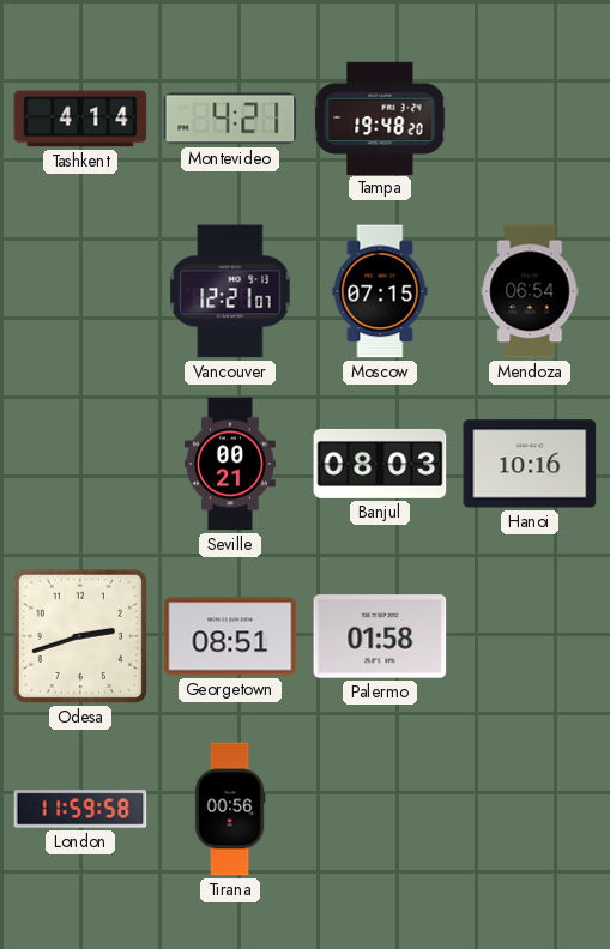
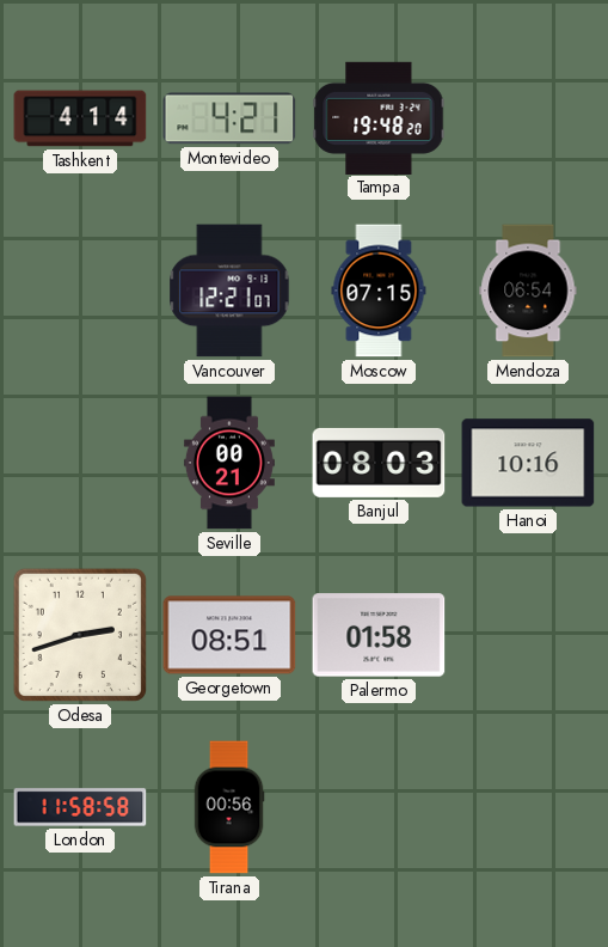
London: 11:59 -> 11:58 (80, 807)
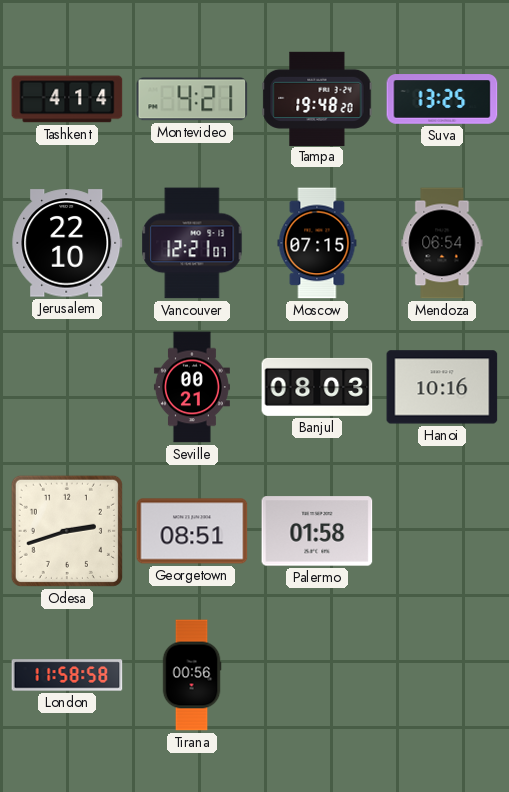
Suva: none -> 13:25 (442, 99)
Jerusalem: none -> 22:10 (67, 243)
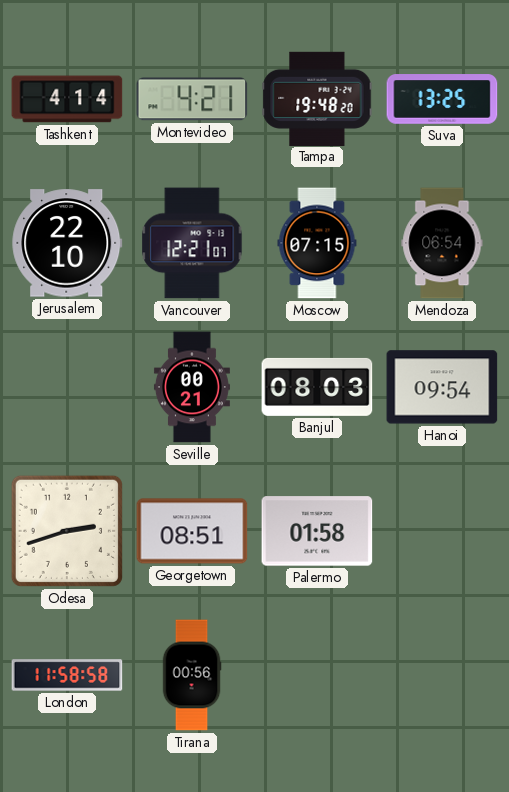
Hanoi: 10:16 -> 09:54 (442, 387)
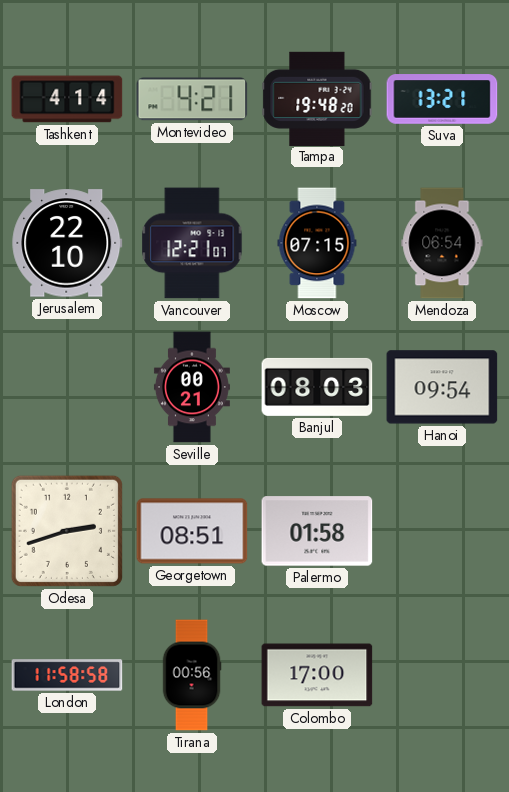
Suva: 13:25 -> 13:21 (442, 99)
Colombo: none -> 17:00 (317, 675)
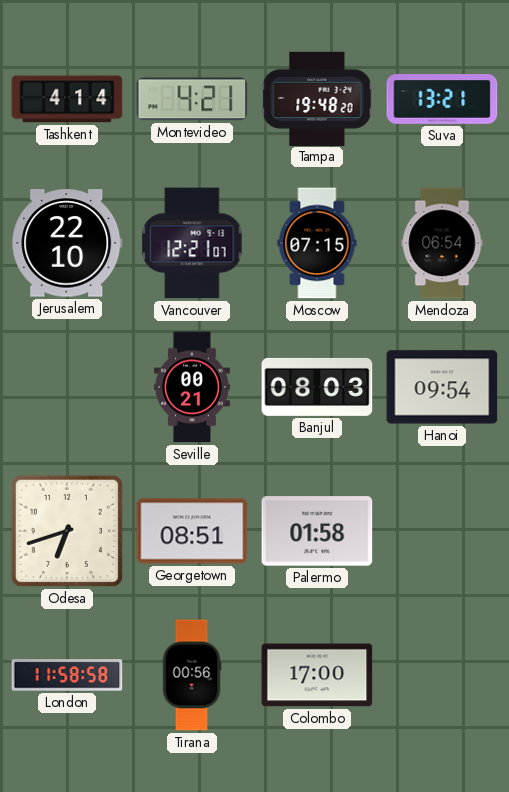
Odesa: 2:42 -> 6:42 (67, 531)
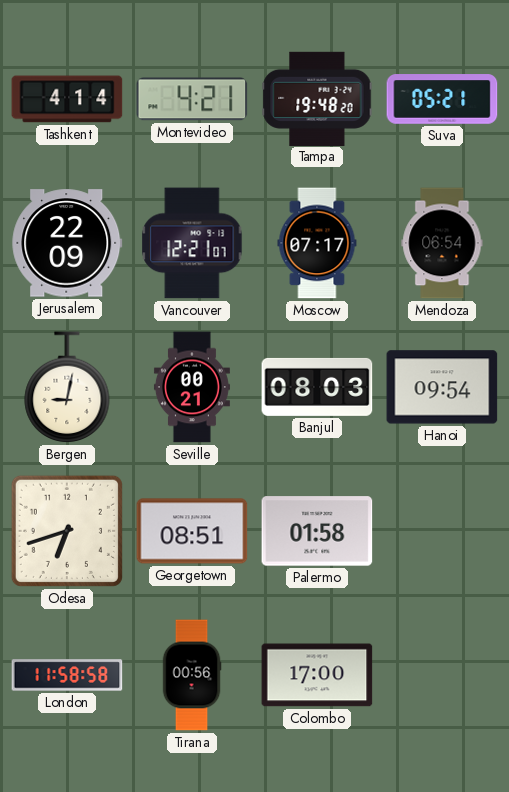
Suva: 13:21 -> 05:21 (442, 99)
Jerusalem: 22:10 -> 22:09 (67, 243)
Moscow: 07:15 -> 07:17 (317, 243)
Bergen: none -> 9:02 (67, 388)
